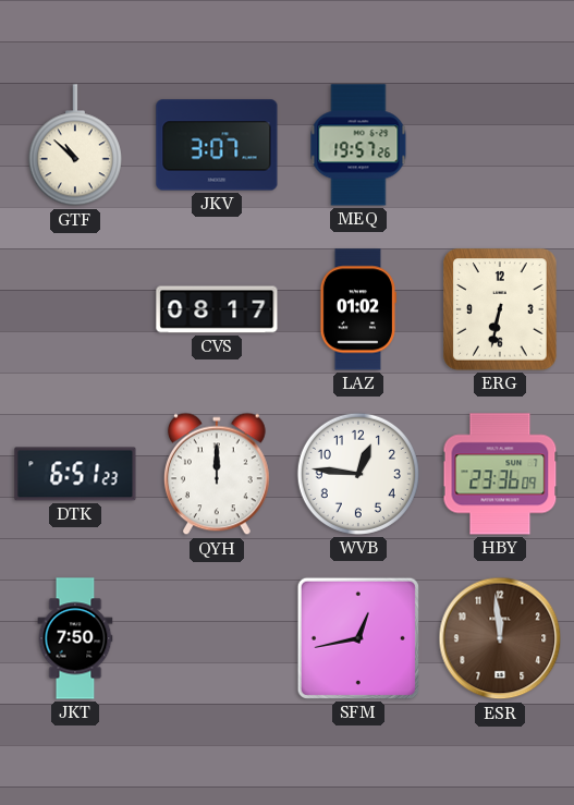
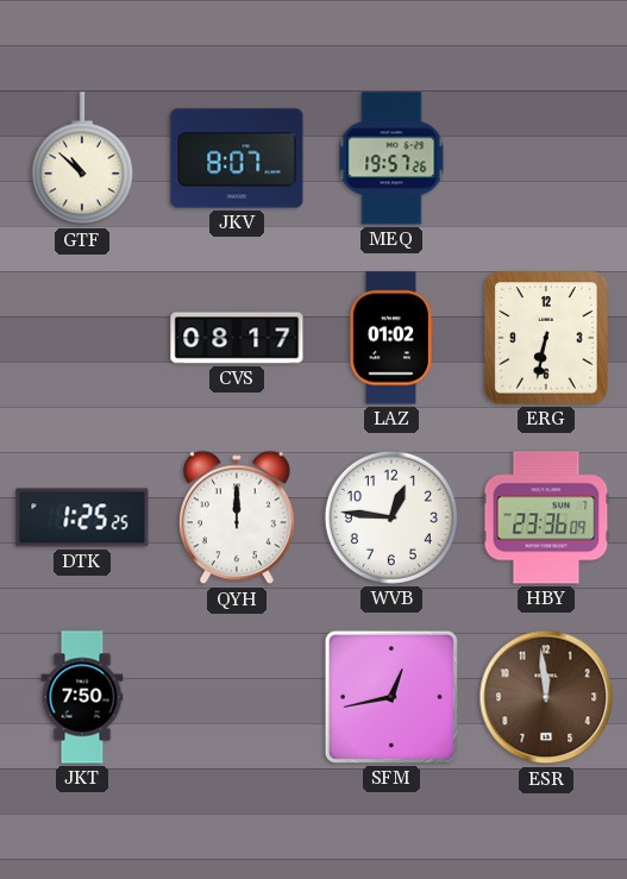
JKV: 3:07 -> 8:07 (237, 158)
DTK: 6:51 -> 1:25 (82, 517)
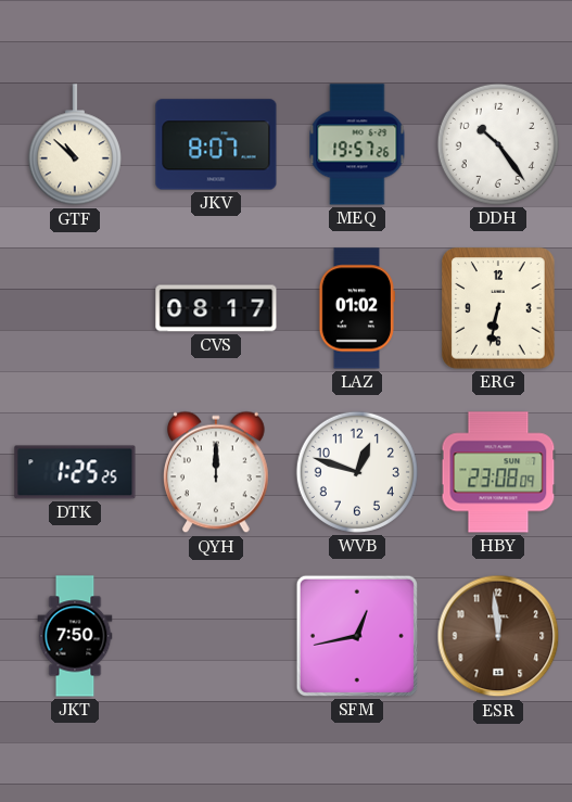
DDH: none -> 10:24 (498, 144)
WVB: 12:46 -> 12:48 (357, 472)
HBY: 23:36 -> 23:08 (498, 472)
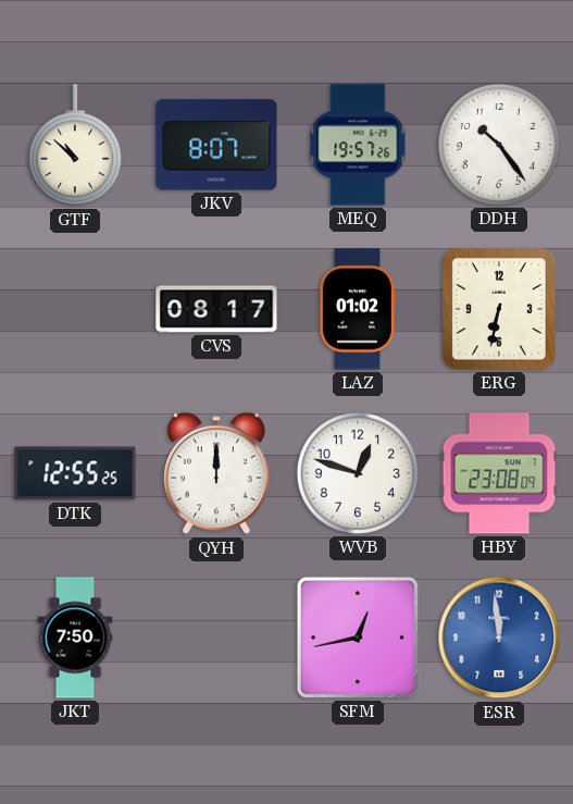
DTK: 1:25 -> 12:55 (75, 473)
ESR dial: brown -> blue (499, 638)
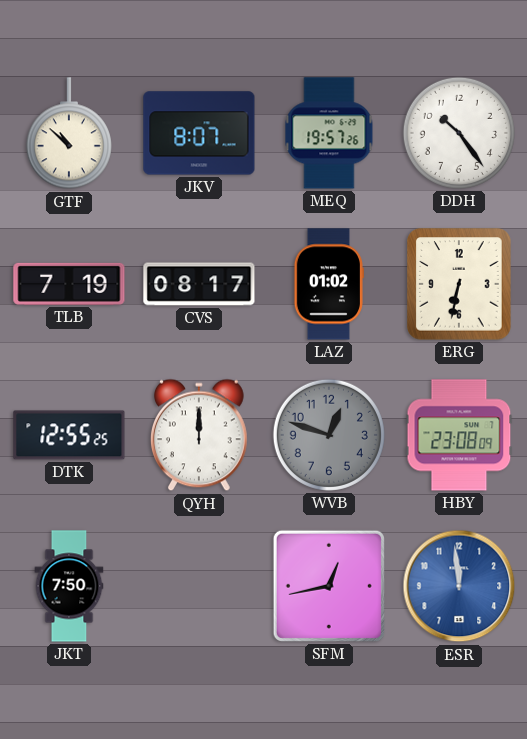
TLB: none -> 7:19 (69, 284)
WVB dial: white -> grey (329, 435)
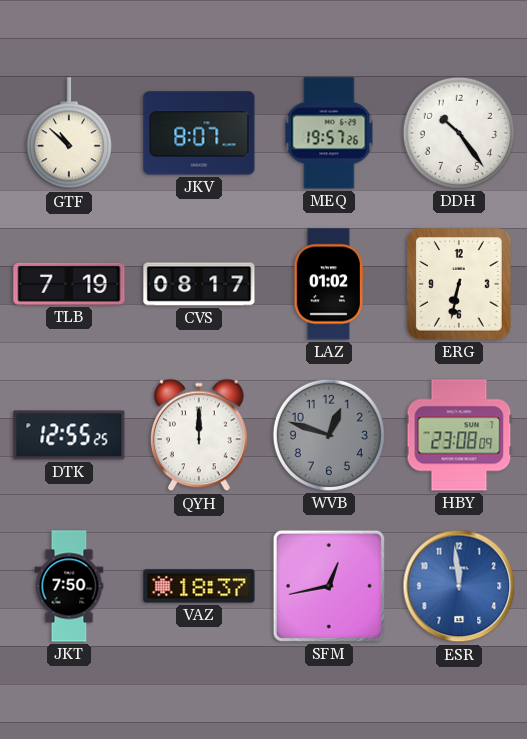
VAZ: none -> 18:37 (199, 586)
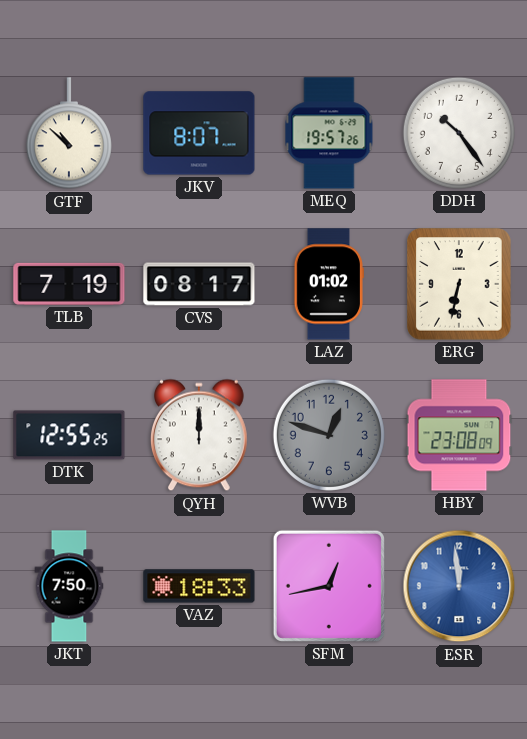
VAZ: 18:37 -> 18:33 (199, 586)
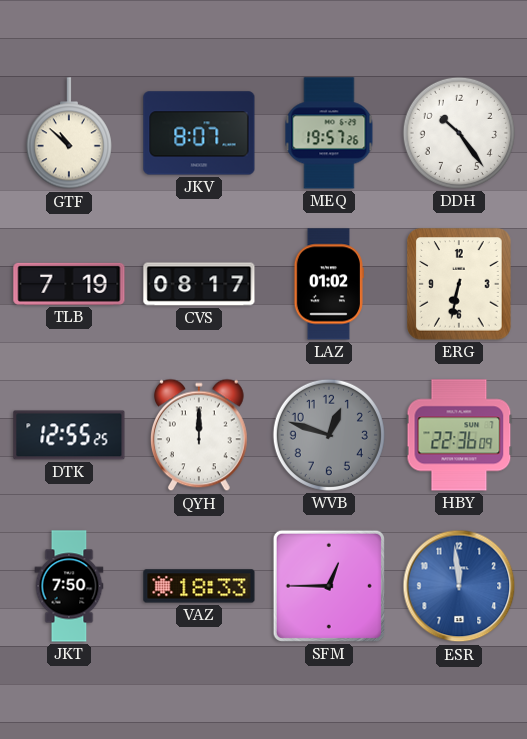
HBY: 23:08 -> 22:36 (459, 435)
SFM: 12:43 -> 12:45 (329, 586)
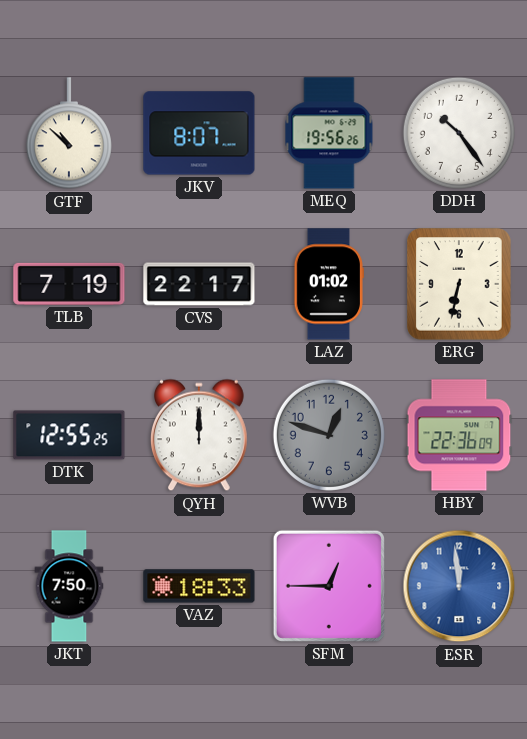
MEQ: 19:57 -> 19:56 (329, 133)
CVS: 08:17 -> 22:17 (199, 284)
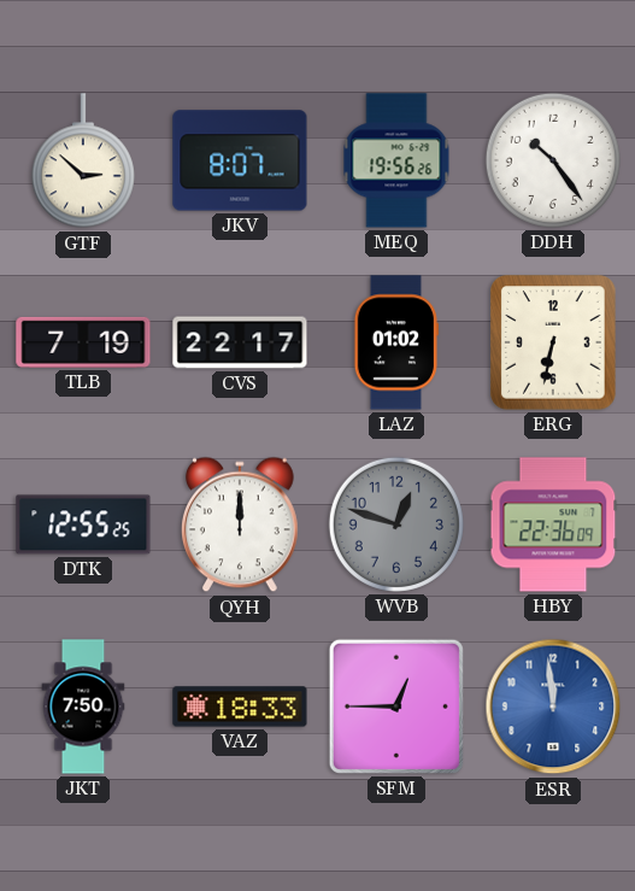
GTF: 10:52 -> 2:52 (83, 162)
